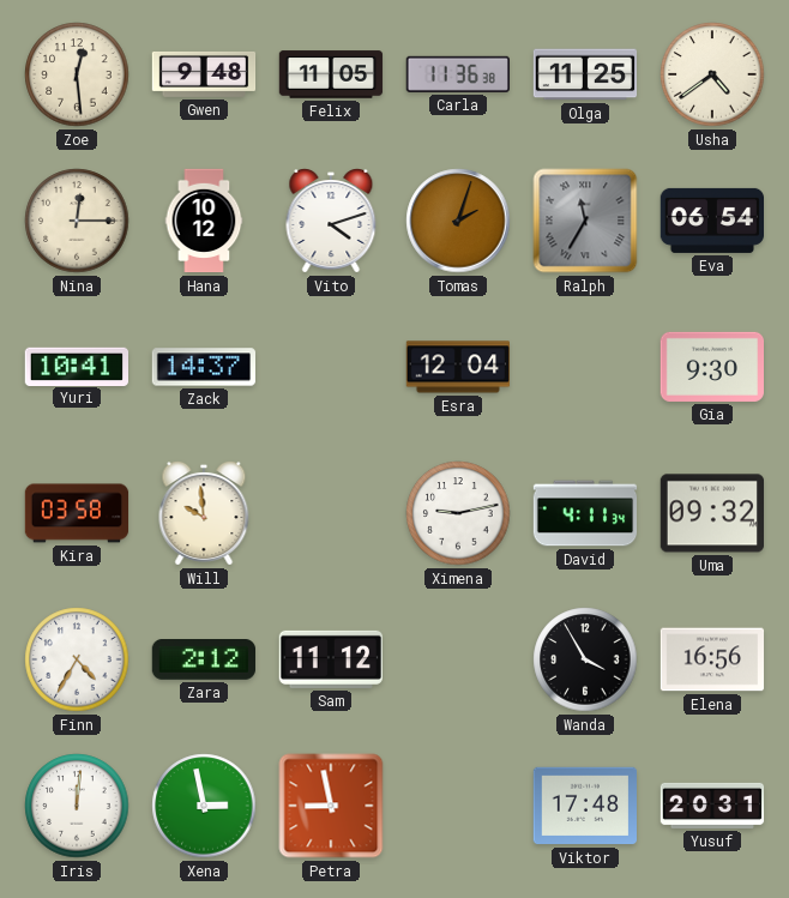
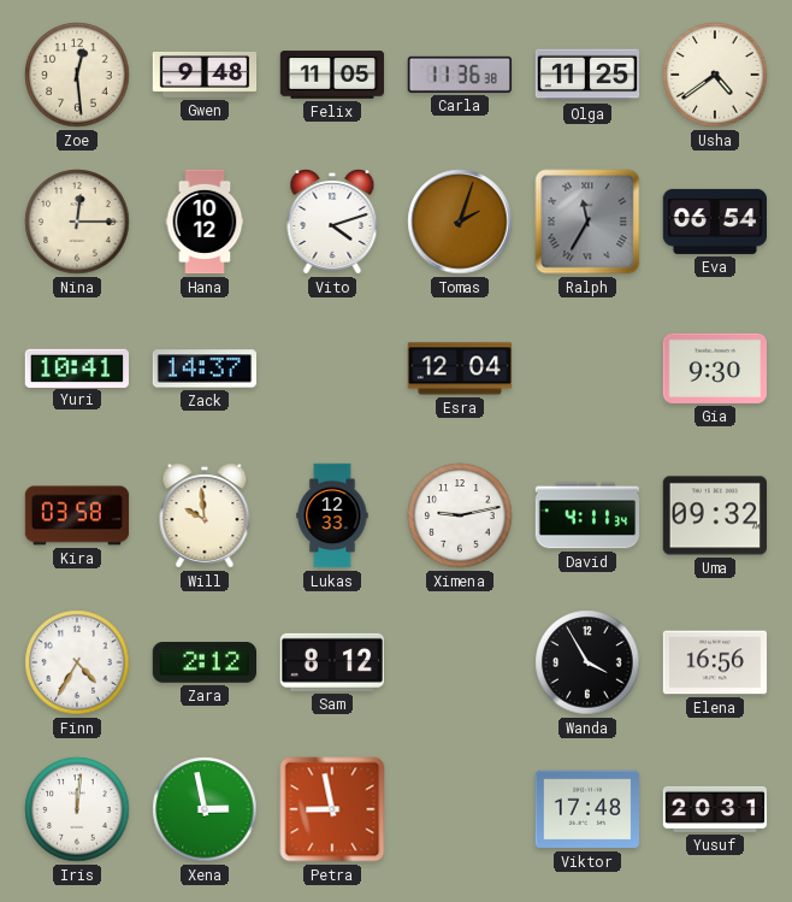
Lukas: none -> 12:33 (332, 515)
Sam: 11:12 -> 8:12 (332, 662)
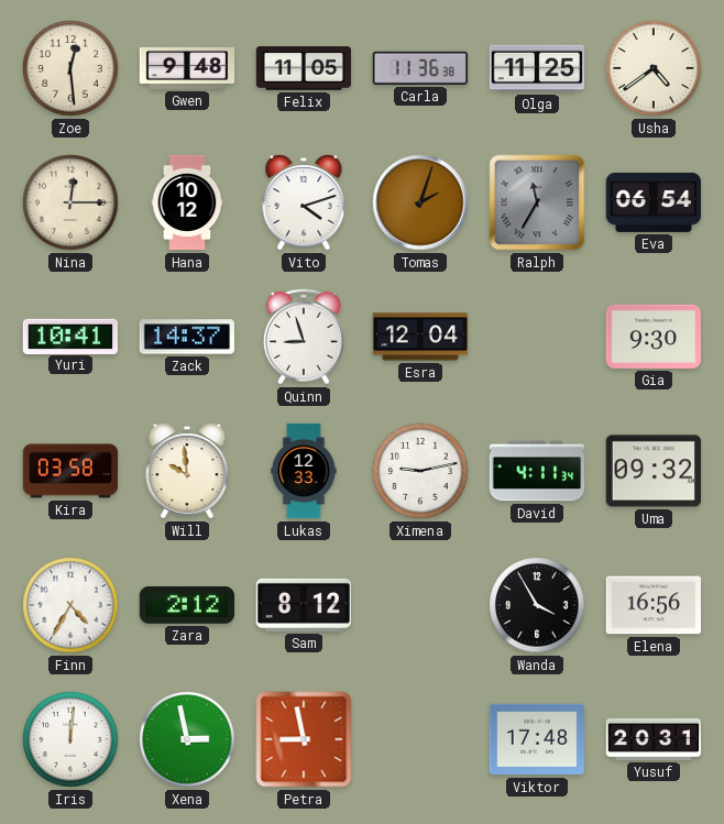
Quinn: none -> 8:57 (304, 337)
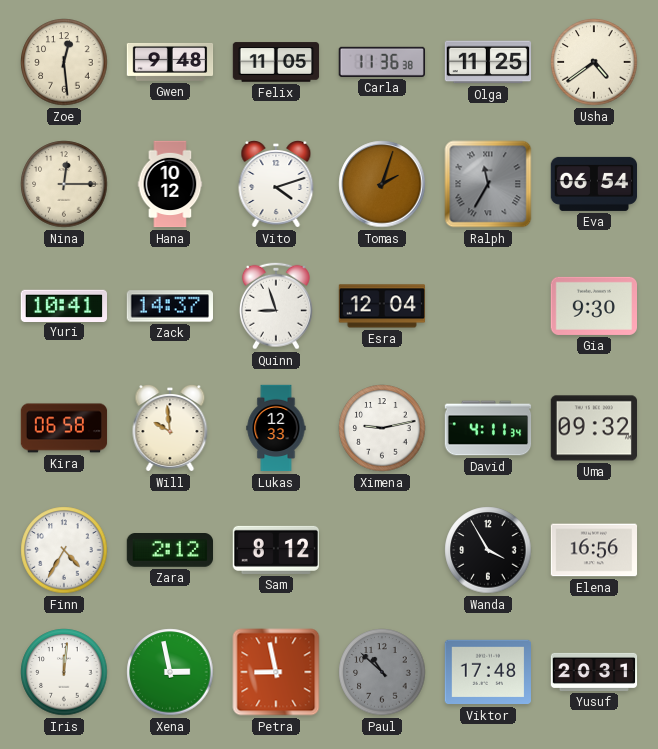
Kira: 03:58 -> 06:58 (64, 428)
Paul: none -> 10:52 (382, 672)
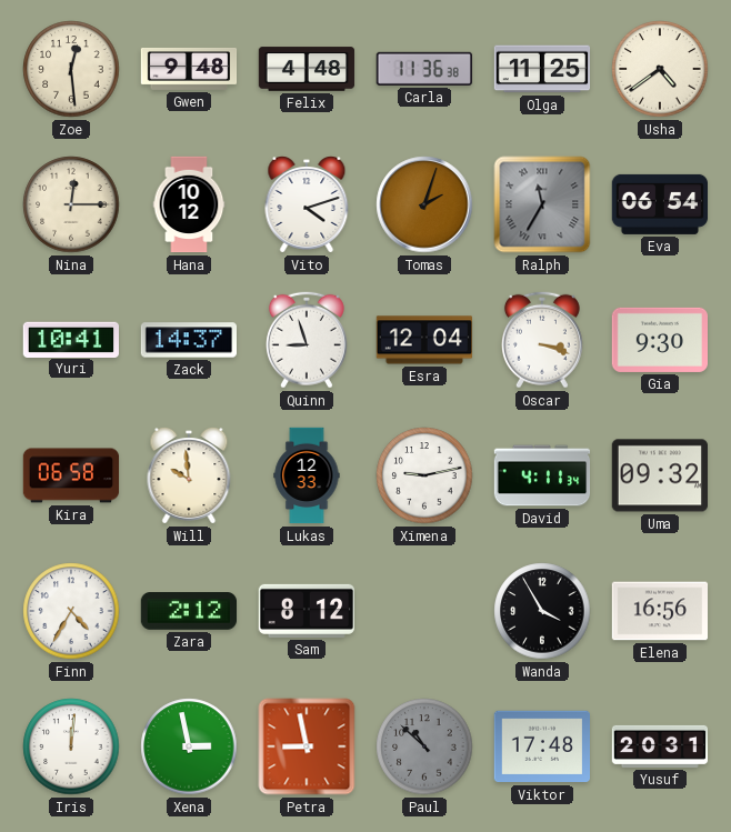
Felix: 11:05 -> 4:48 (307, 69)
Oscar: none -> 3:18 (542, 340)
